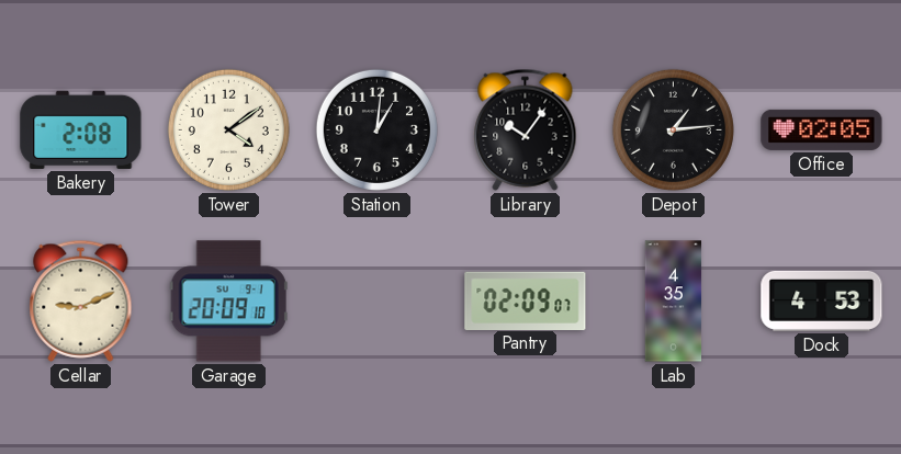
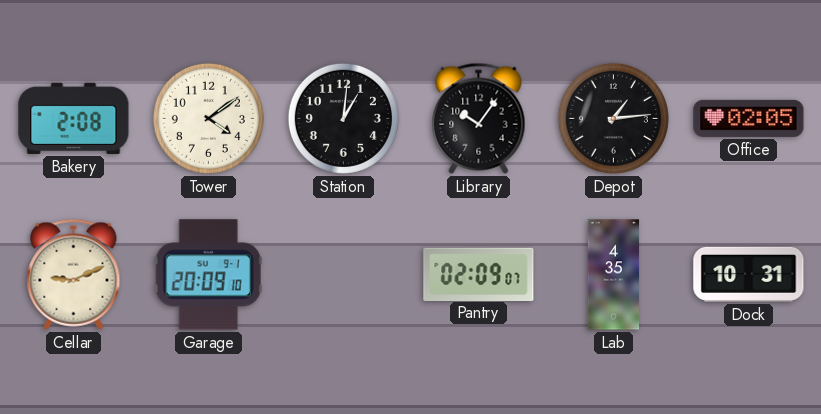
Dock: 4:53 -> 10:31 (749, 274)
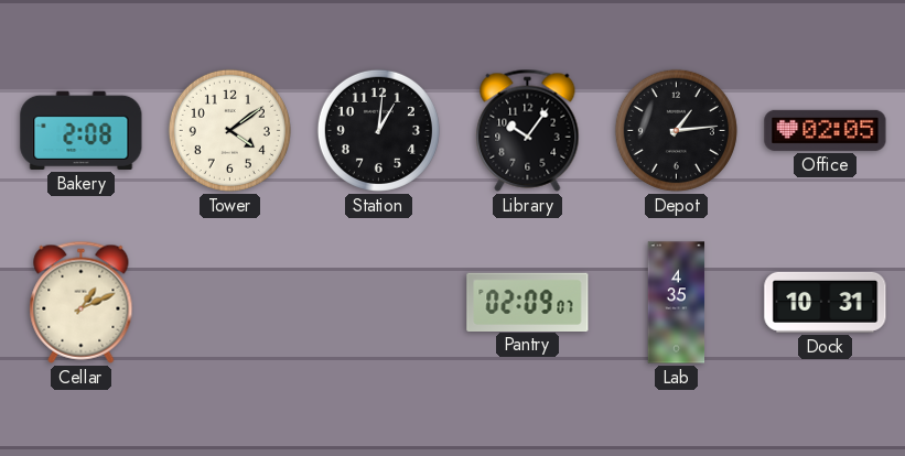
Cellar: 9:11 -> 1:11 (82, 302)
Garage: 20:09 -> none (208, 275)
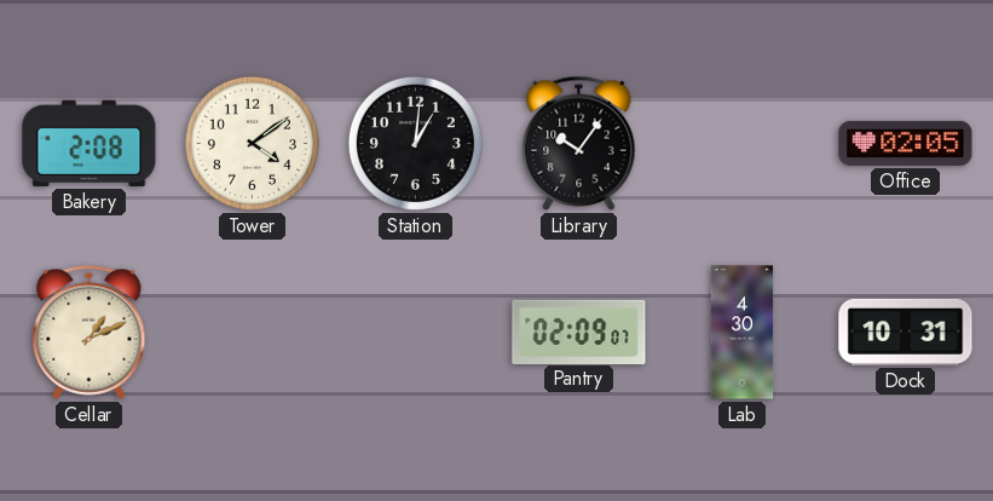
Depot: 1:14 -> none (676, 130)
Lab: 4:35 -> 4:30 (743, 333)
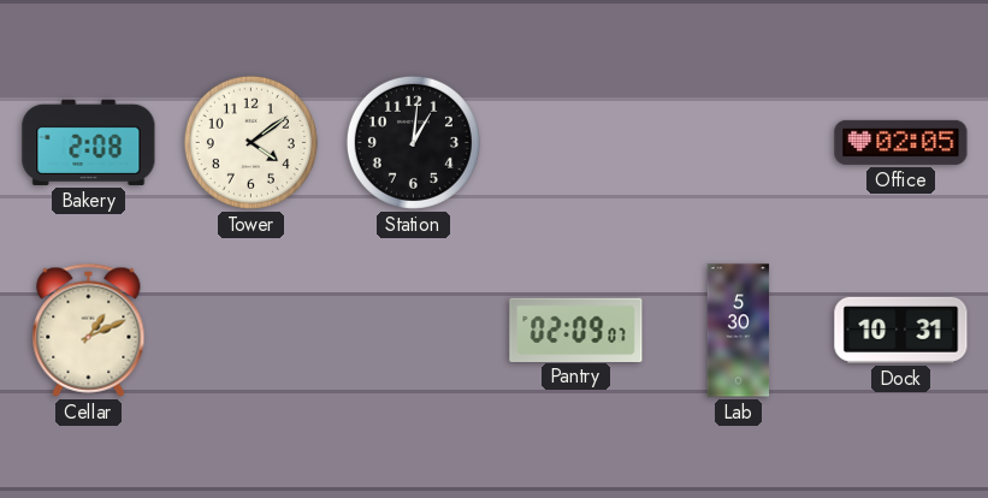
Library: 10:06 -> none (579, 143)
Lab: 4:30 -> 5:30 (739, 331)
